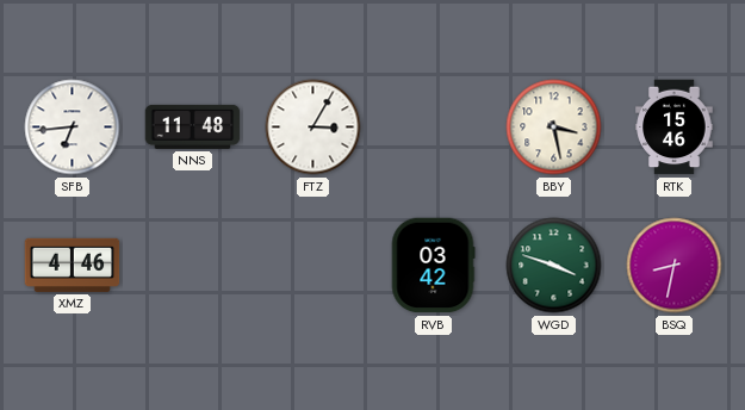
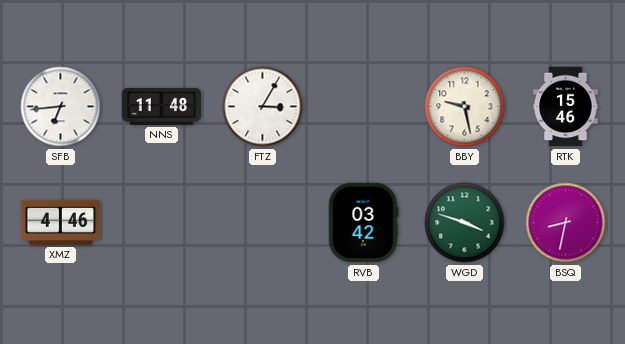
BBY: 3:28 -> 9:28 (465, 107)
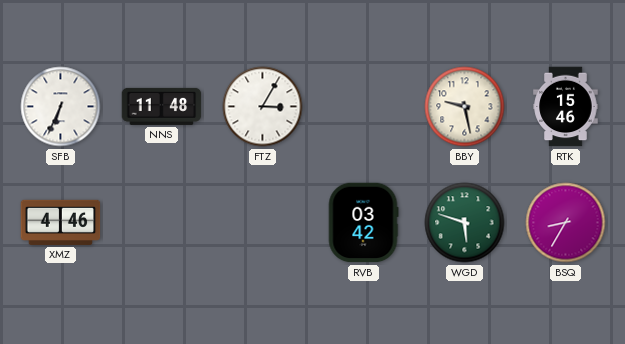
SFB: 6:44 -> 6:34 (61, 107)
WGD: 3:48 -> 5:48 (465, 223)
BSQ: 8:32 -> 8:35 (566, 223)
